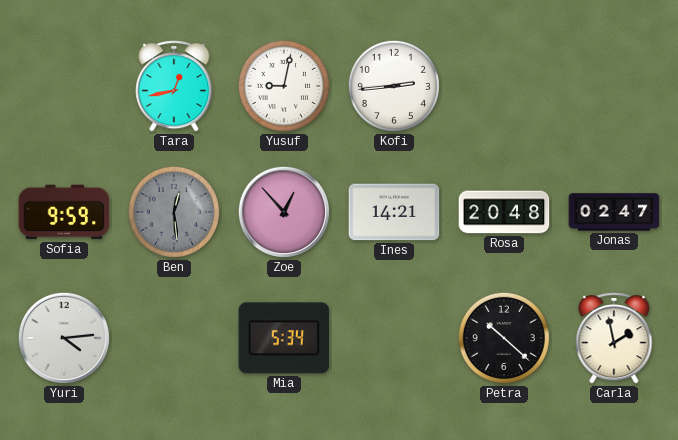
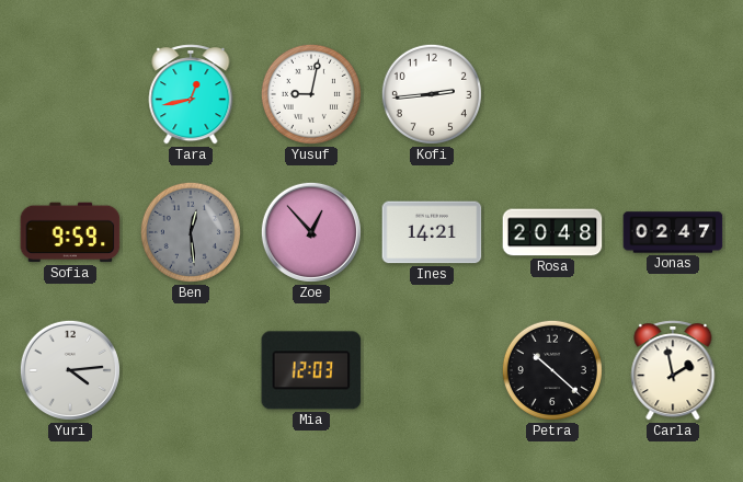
Mia: 5:34 -> 12:03 (311, 370)
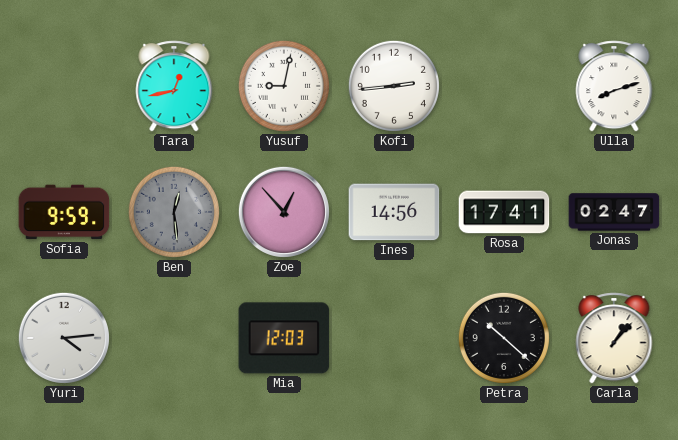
Ulla: none -> 8:12 (614, 86)
Ines: 14:21 -> 14:56 (394, 212)
Rosa: 20:48 -> 17:41 (504, 212)
Carla: 1:58 -> 1:07 (614, 338)
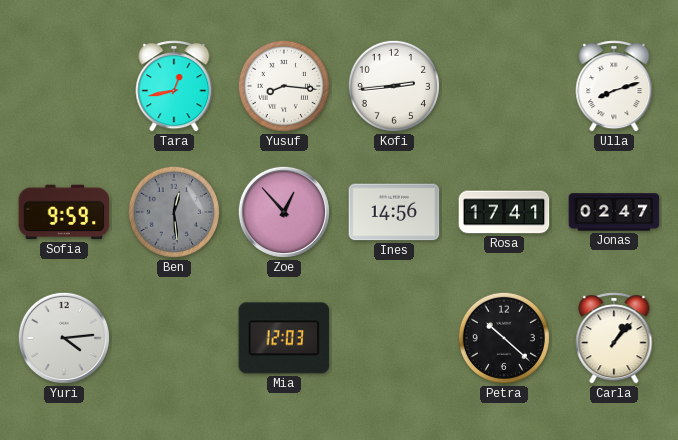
Yusuf: 9:02 -> 8:16 (284, 86)
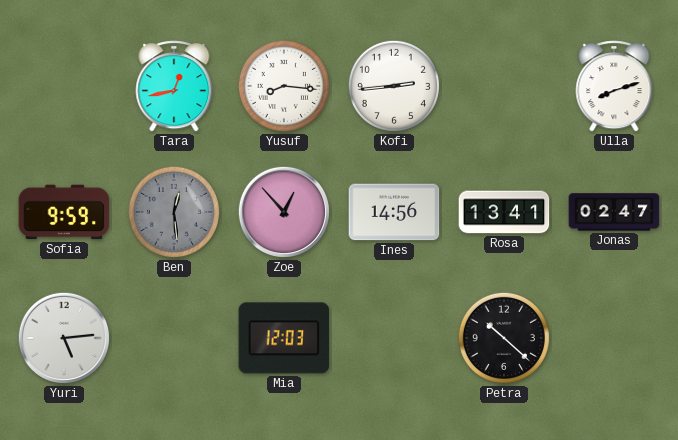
Rosa: 17:41 -> 13:41 (504, 212)
Yuri: 4:14 -> 5:14 (64, 338)
Carla: 1:07 -> none (614, 338)
